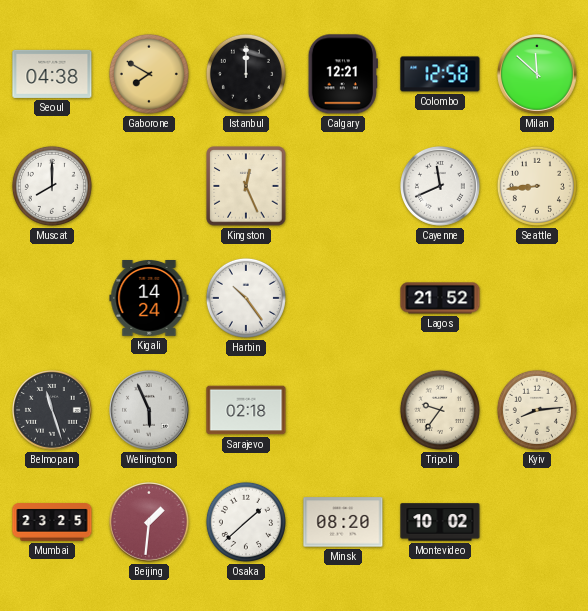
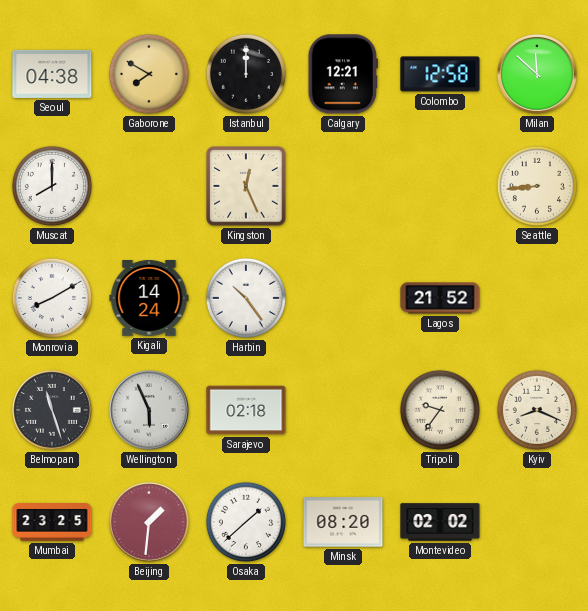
Cayenne: 11:41 -> none (441, 187)
Monrovia: none -> 8:10 (52, 298)
Kyiv: 8:14 -> 8:19 (537, 410)
Montevideo: 10:02 -> 02:02 (440, 522)
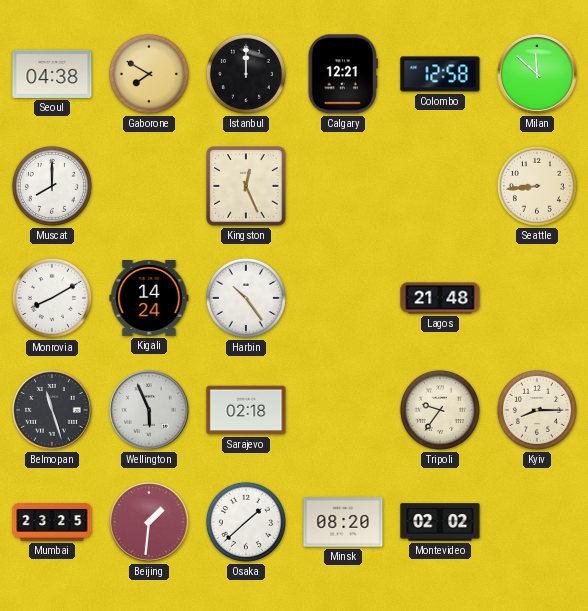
Lagos: 21:52 -> 21:48 (440, 298)
Kyiv: 8:19 -> 8:15 (537, 410)
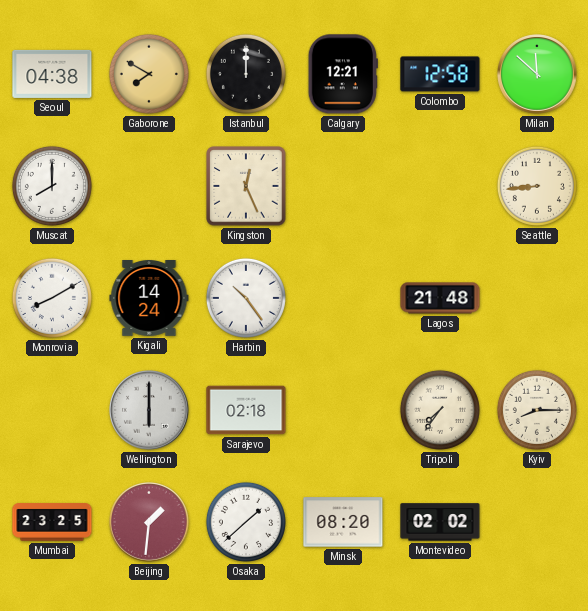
Belmopan: 11:27 -> none (53, 411)
Wellington: 5:56 -> 6:00 (150, 411)
Tripoli: 9:36 -> 7:36 (440, 410)
